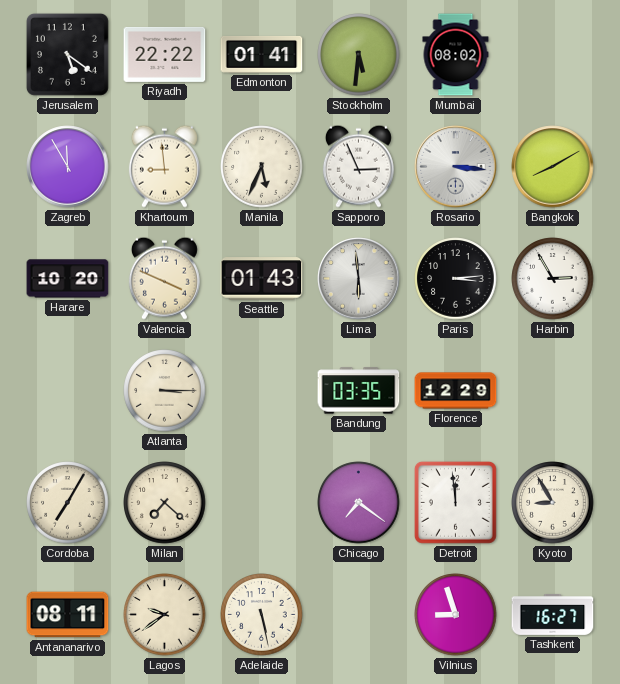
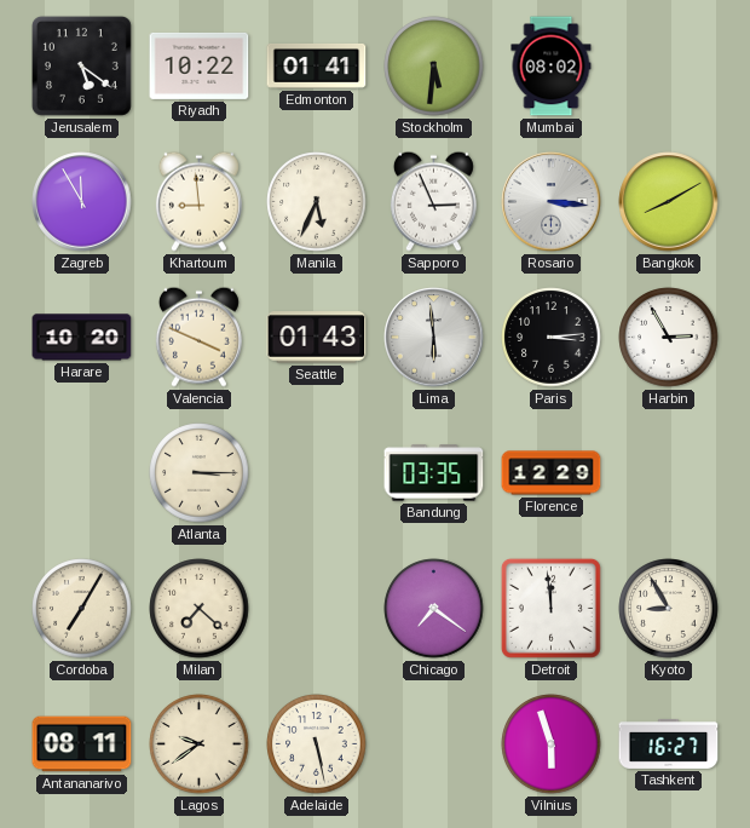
Riyadh: 22:22 -> 10:22 (200, 65)
Vilnius: 8:57 -> 5:57 (552, 744)
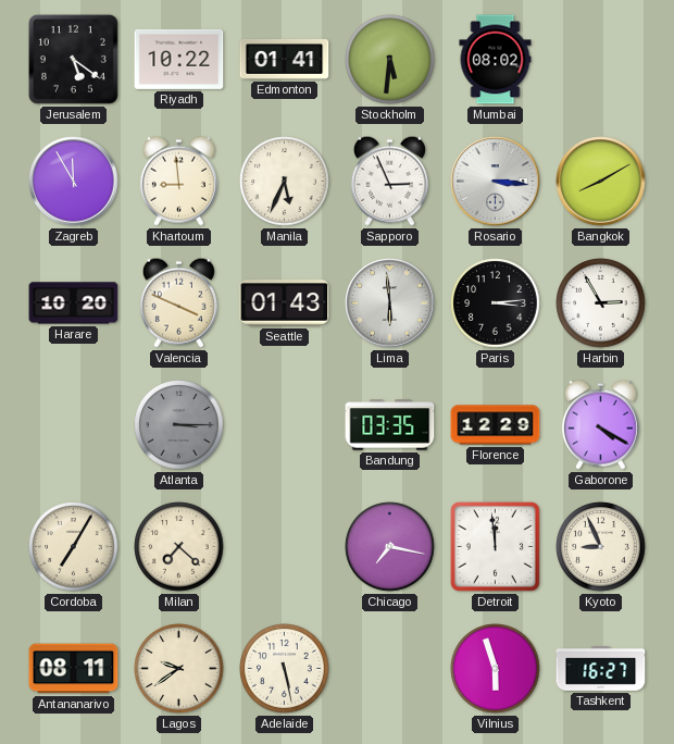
Atlanta dial: cream -> grey (179, 425)
Gaborone: none -> 4:20 (600, 424)
Chicago: 7:21 -> 7:17 (390, 547)
Kyoto: 8:55 -> 8:56 (601, 547)
